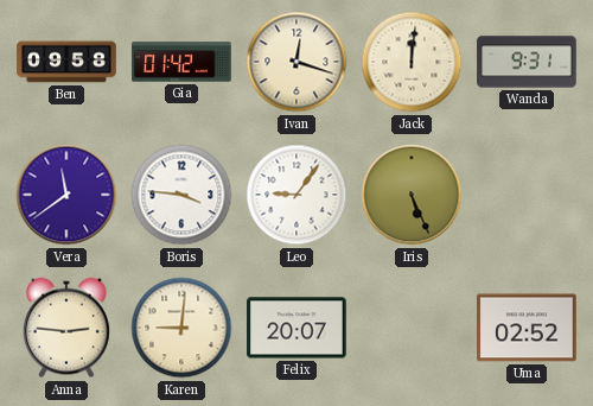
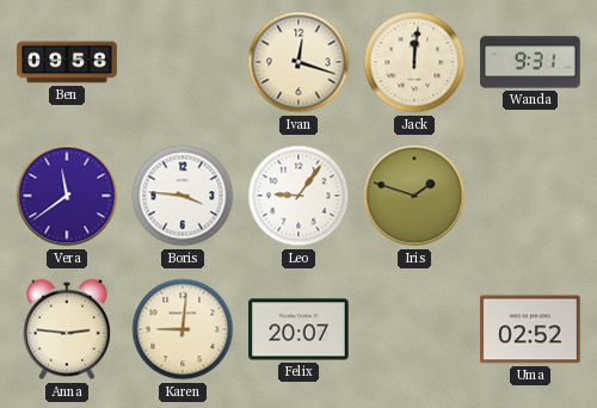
Gia: 01:42 -> none (181, 62)
Iris: 5:26 -> 1:48 (414, 196)
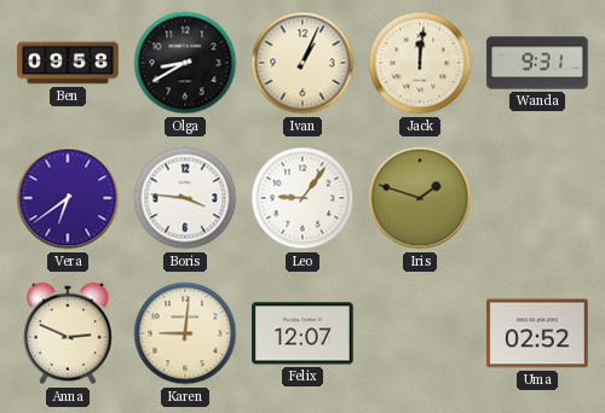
Olga: none -> 8:40 (185, 63)
Ivan: 12:18 -> 1:04 (302, 63)
Vera: 11:39 -> 6:39 (68, 198)
Anna: 2:46 -> 2:49 (68, 333)
Felix: 20:07 -> 12:07 (302, 333)
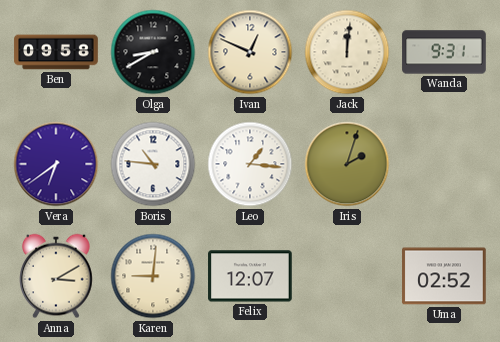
Ivan: 1:04 -> 12:49 (250, 52)
Boris: 3:46 -> 10:46 (153, 164)
Leo: 9:06 -> 1:16 (250, 164)
Iris: 1:48 -> 2:03 (347, 164)
Anna: 2:49 -> 3:10 (56, 276)
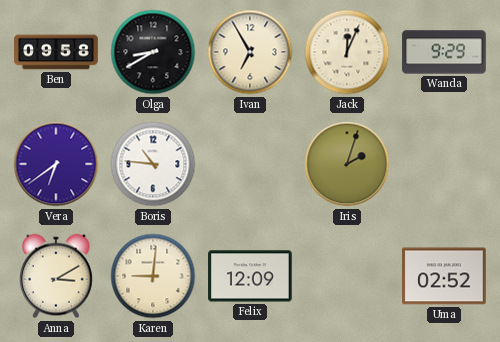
Ivan: 12:49 -> 6:55 (250, 52)
Jack: 12:01 -> 12:04 (347, 52)
Wanda: 9:31 -> 9:29 (444, 52)
Leo: 1:16 -> none (250, 164)
Felix: 12:07 -> 12:09 (250, 276)
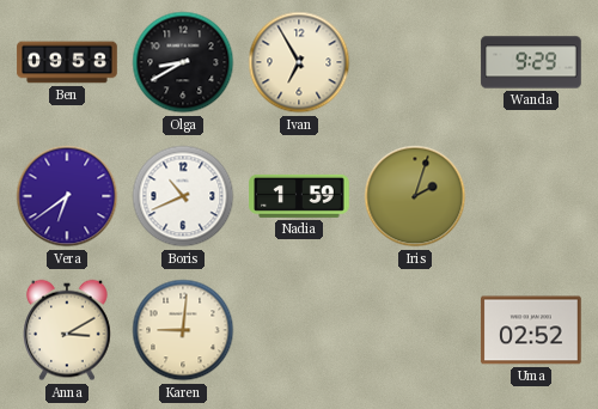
Jack: 12:04 -> none (347, 52)
Boris: 10:46 -> 10:41 (183, 196)
Nadia: none -> 1:59 (299, 196)
Felix: 12:09 -> none (250, 276)
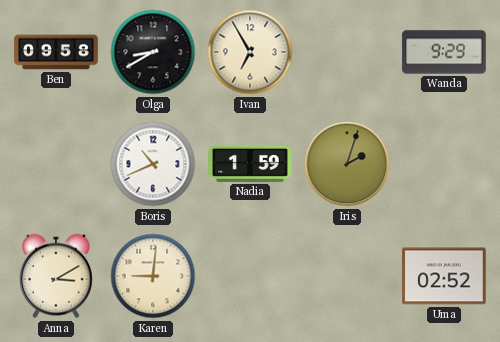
Vera: 6:39 -> none (67, 196)
